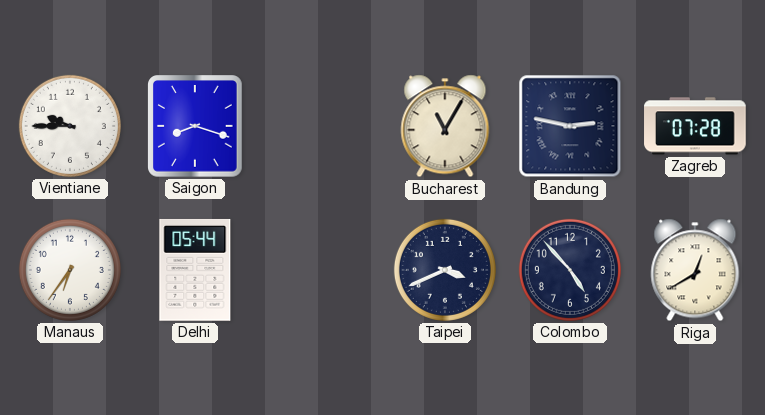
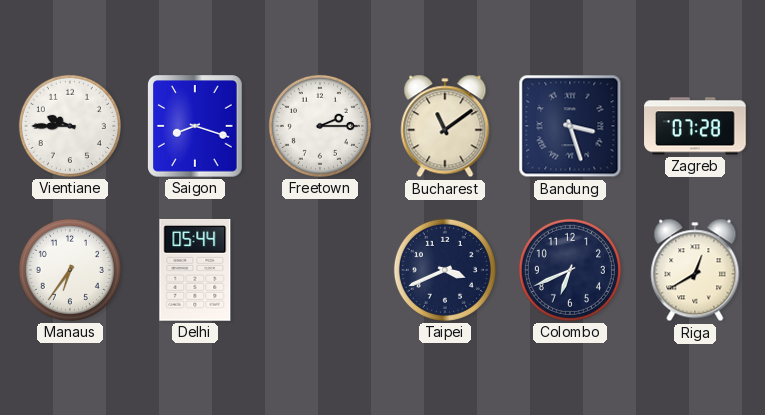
Freetown: none -> 2:15 (320, 126)
Bucharest: 11:05 -> 11:09 (445, 126)
Bandung: 2:47 -> 3:27 (570, 126)
Colombo: 4:53 -> 6:41 (570, 270)
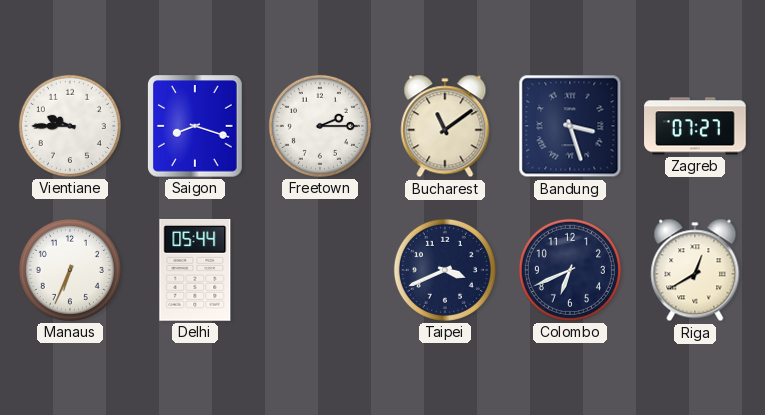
Zagreb: 07:28 -> 07:27 (695, 126)
Manaus: 6:36 -> 6:34 (70, 270)
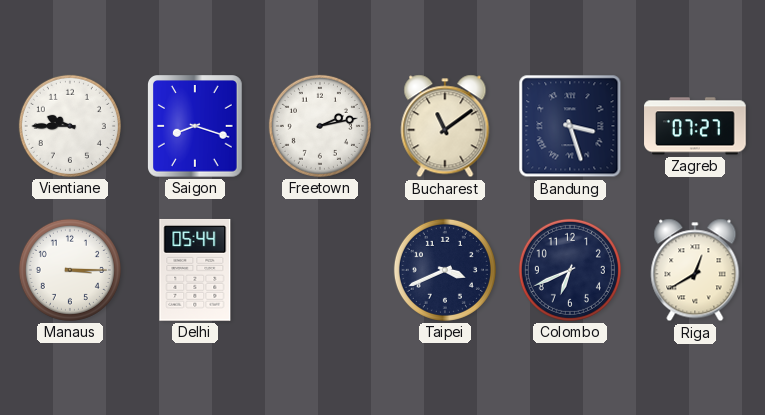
Freetown: 2:15 -> 2:13 (320, 126)
Manaus: 6:34 -> 3:15 (70, 270)
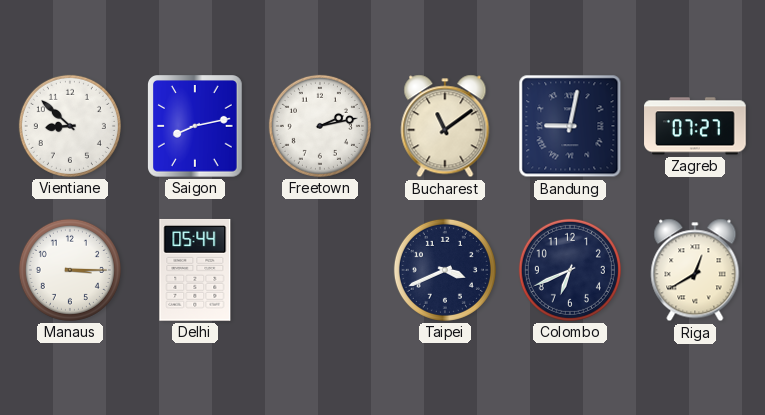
Vientiane: 9:45 -> 8:52 (70, 126)
Saigon: 8:18 -> 8:13 (196, 127)
Bandung: 3:27 -> 9:02 (570, 126)
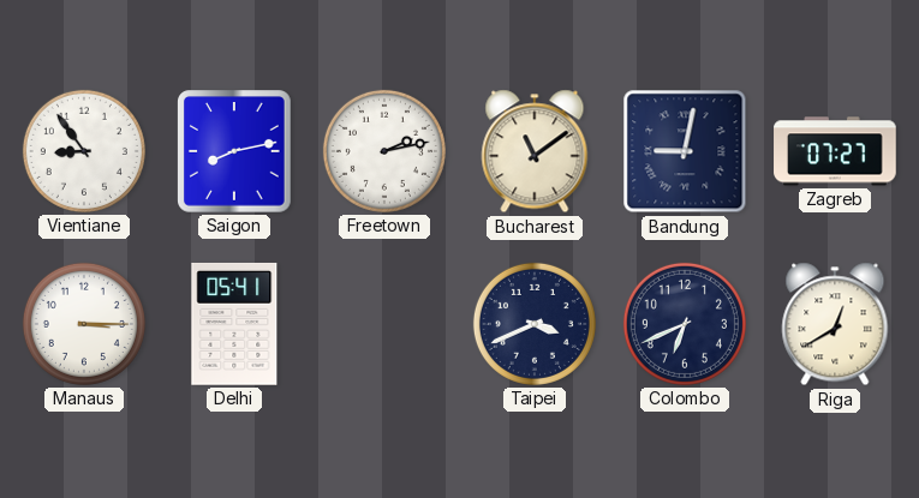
Vientiane: 8:52 -> 8:54 (84, 151)
Delhi: 05:44 -> 05:41 (234, 324)
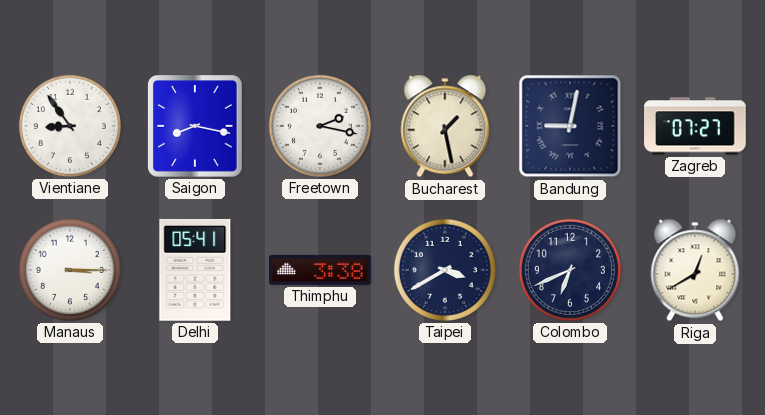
Saigon: 8:13 -> 8:17 (196, 127)
Freetown: 2:13 -> 2:17 (320, 126)
Bucharest: 11:09 -> 1:28 (445, 126)
Thimphu: none -> 3:38 (320, 270)
Taipei: 3:41 -> 3:40 (445, 270)
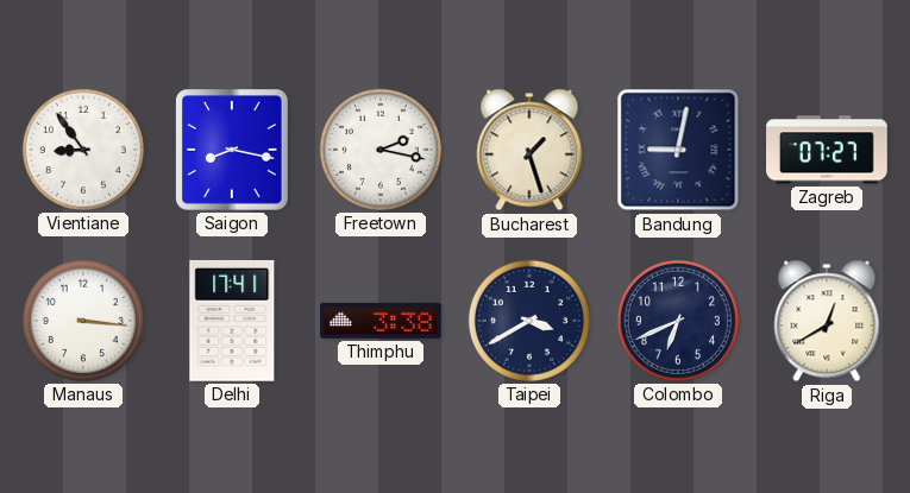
Bucharest: 1:28 -> 1:27 (529, 150)
Manaus: 3:15 -> 3:16 (83, 321)
Delhi: 05:41 -> 17:41 (232, 321)
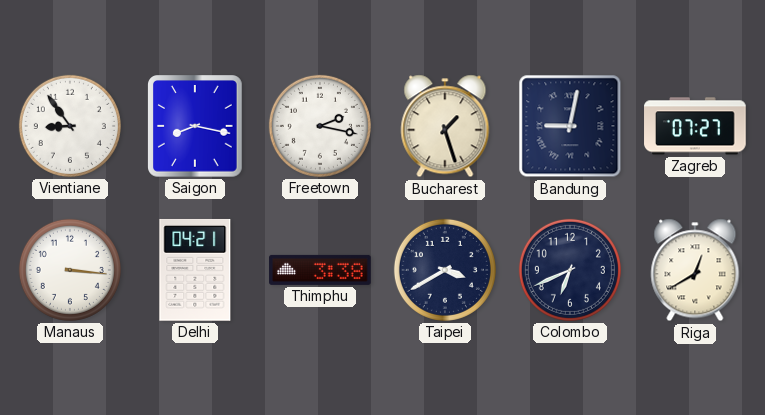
Delhi: 17:41 -> 04:21 (195, 270)
